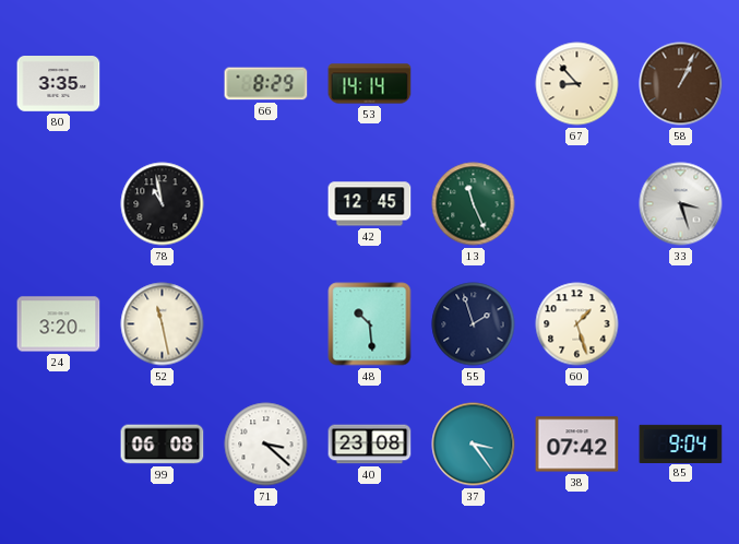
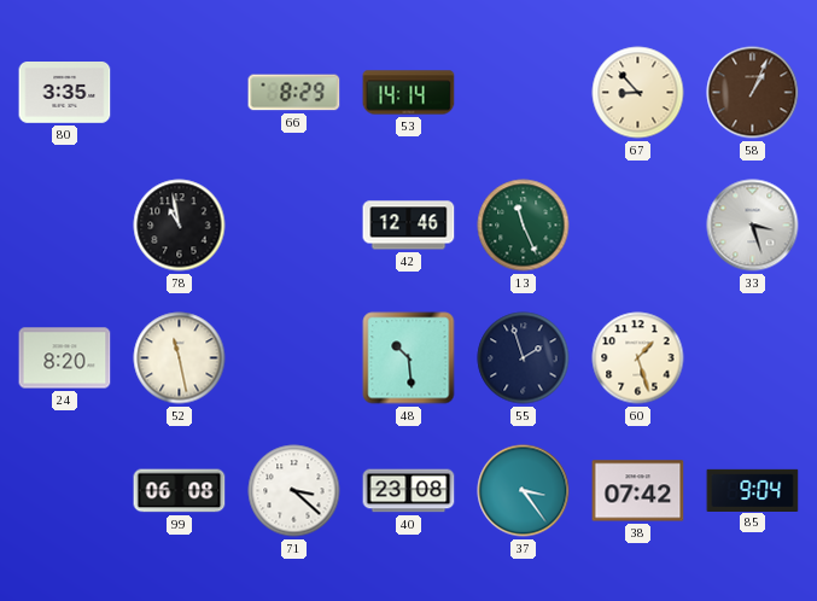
42: 12:45 -> 12:46 (409, 226)
24: 3:20 -> 8:20 (65, 358)
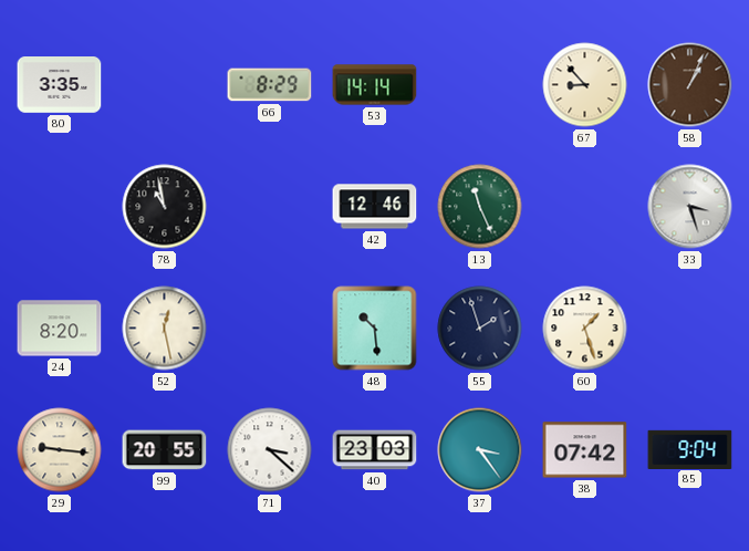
52: 11:28 -> 12:28 (165, 329)
29: none -> 9:16 (60, 450)
99: 06:08 -> 20:55 (165, 450)
40: 23:08 -> 23:03 (375, 450)
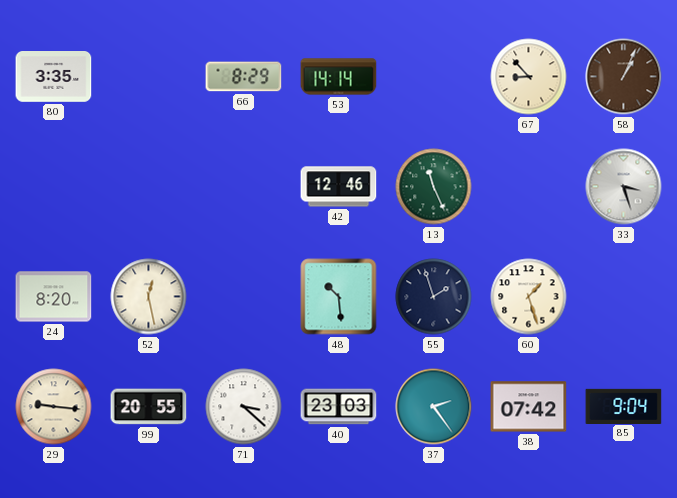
78: 10:58 -> none (165, 207)
37: 3:24 -> 2:24 (434, 407)
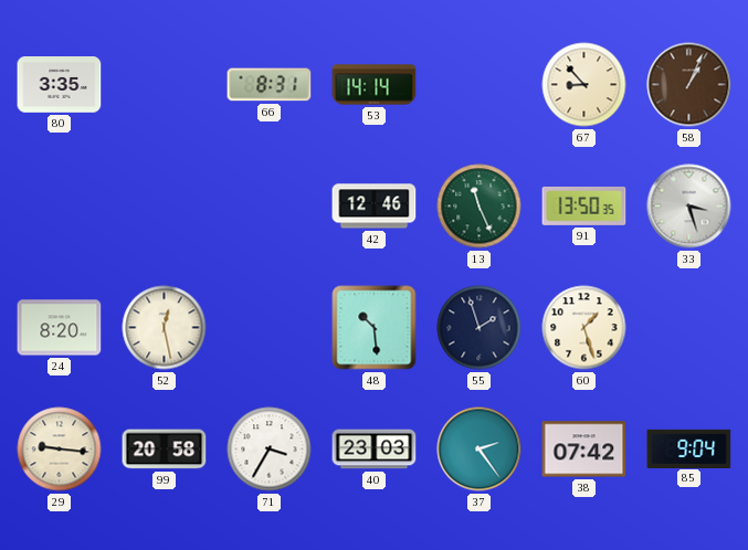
66: 8:29 -> 8:31 (270, 85)
91: none -> 13:50 (584, 205)
99: 20:55 -> 20:58 (165, 449)
71: 3:22 -> 3:35 (270, 449)
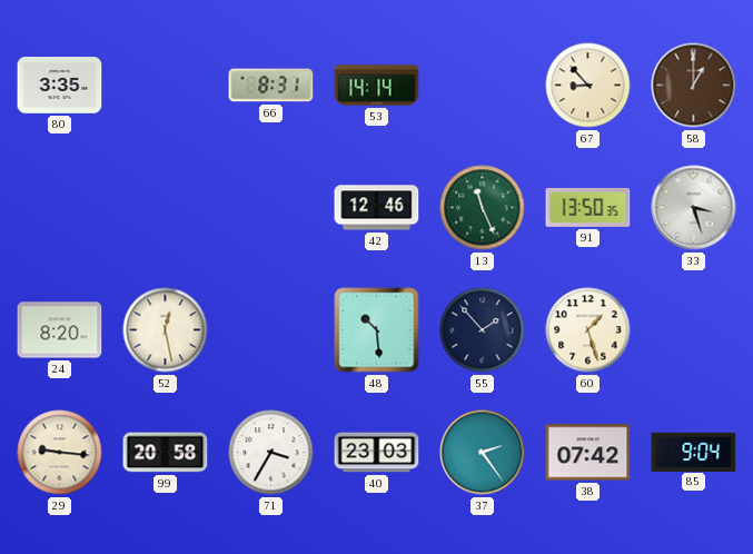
58: 1:04 -> 1:00 (694, 86)
55: 1:57 -> 1:53 (483, 330)
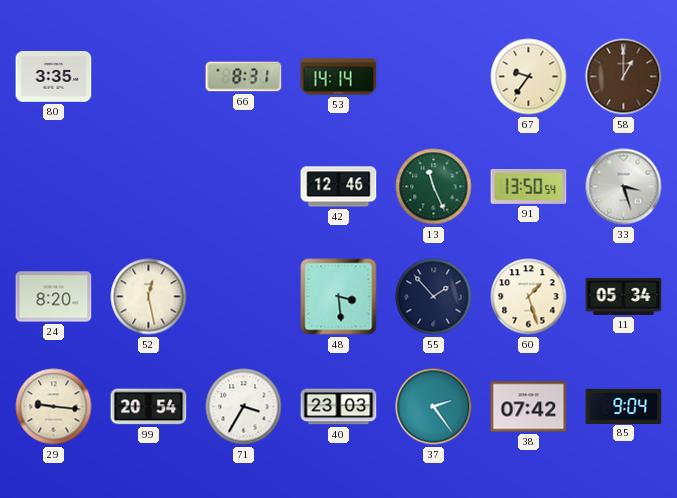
67: 8:53 -> 9:36 (529, 77)
91: 13:50:35 -> 13:50:54 (529, 186)
48: 10:29 -> 3:29 (339, 297)
11: none -> 05:34 (624, 296)
99: 20:58 -> 20:54 (149, 407)
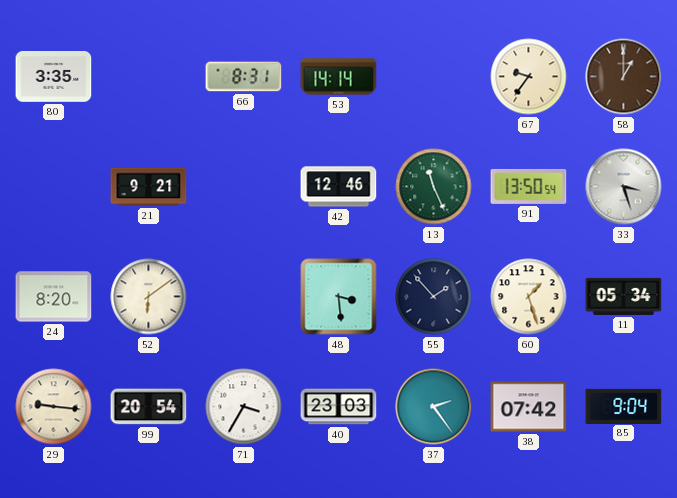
21: none -> 9:21 (149, 187)
52: 12:28 -> 6:09 (149, 297)
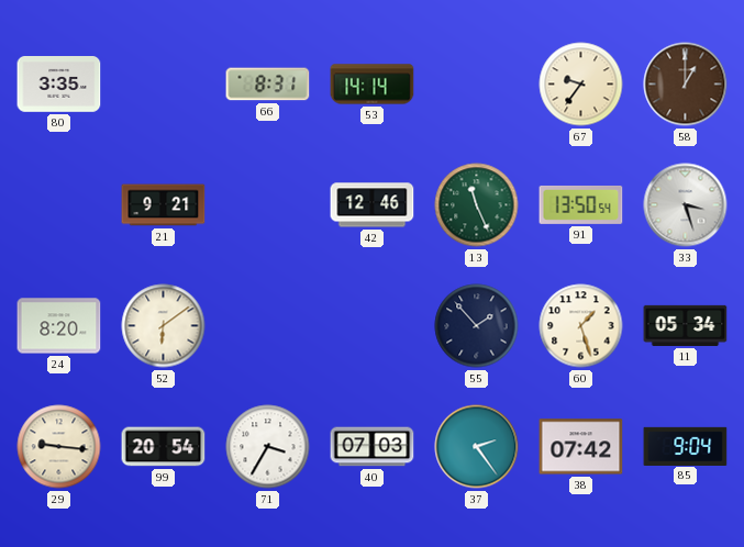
48: 3:29 -> none (339, 297)
40: 23:03 -> 07:03 (373, 447)
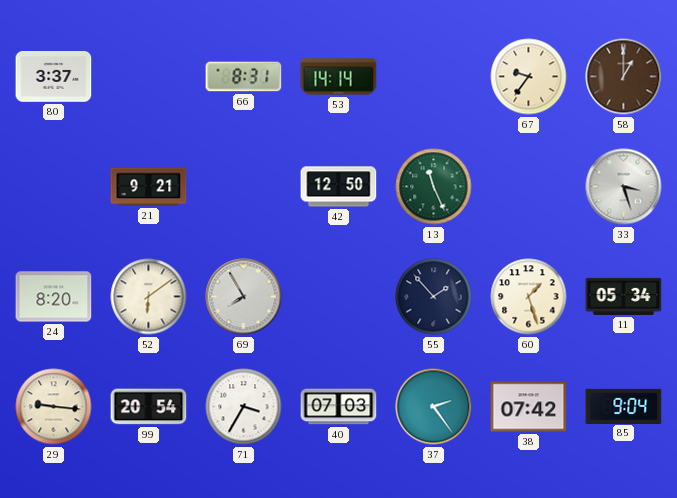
80: 3:35 -> 3:37 (54, 77)
42: 12:46 -> 12:50 (339, 187)
91: 13:50 -> none (581, 204)
69: none -> 7:55 (244, 297)
